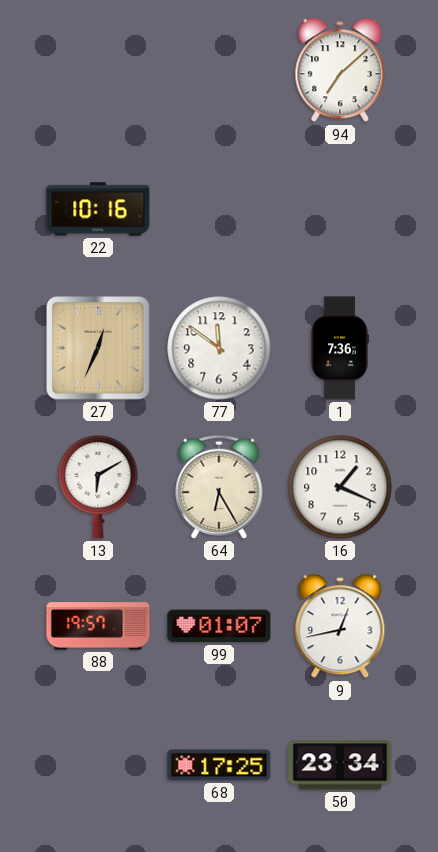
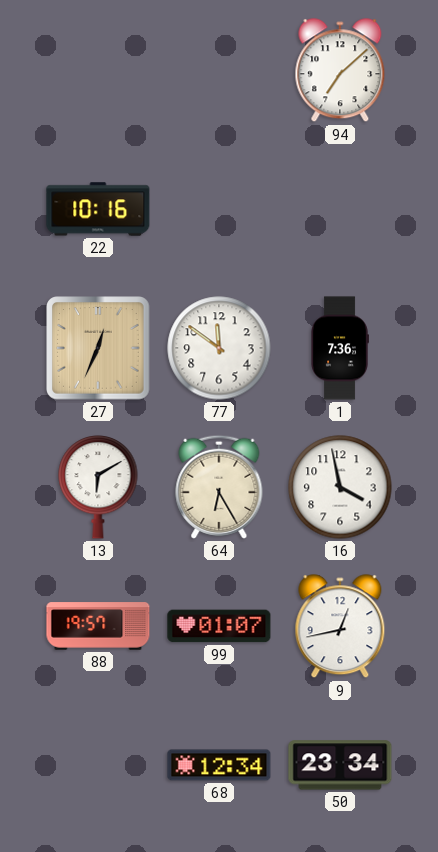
16: 1:19 -> 3:58 (340, 487)
68: 17:25 -> 12:34 (219, 765)
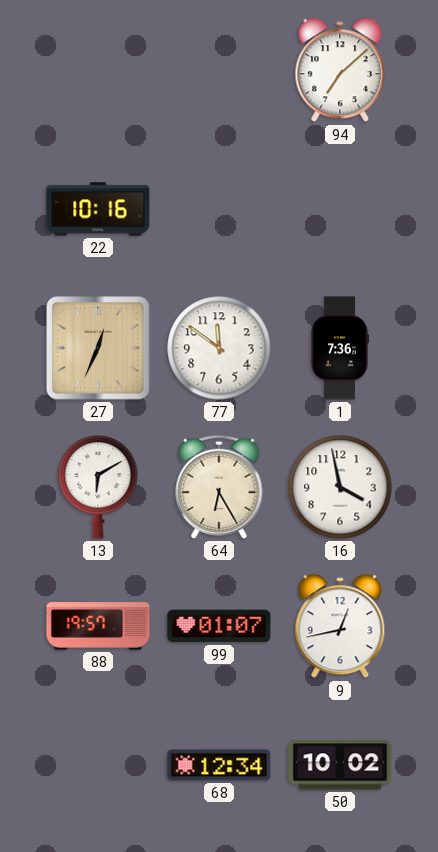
50: 23:34 -> 10:02 (340, 765)
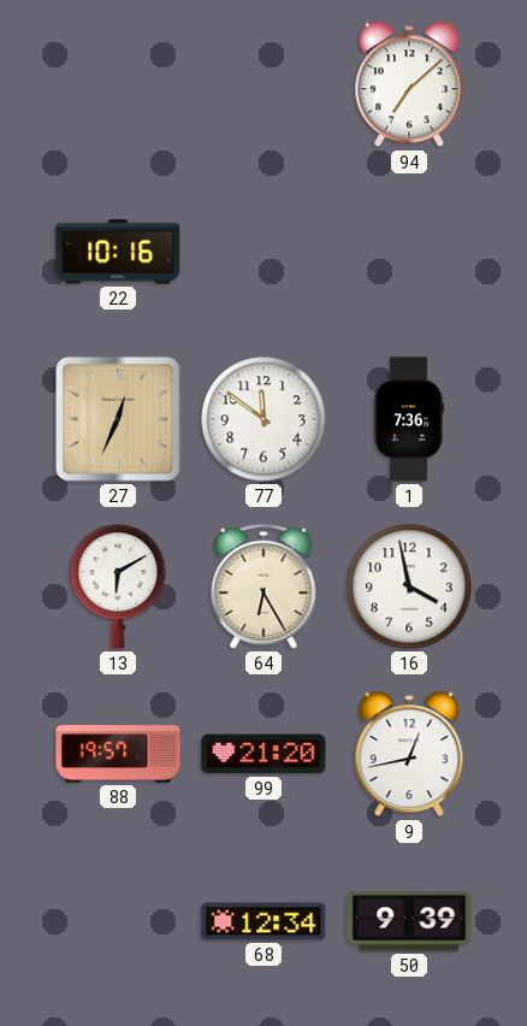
99: 01:07 -> 21:20 (263, 754)
50: 10:02 -> 9:39 (409, 921)
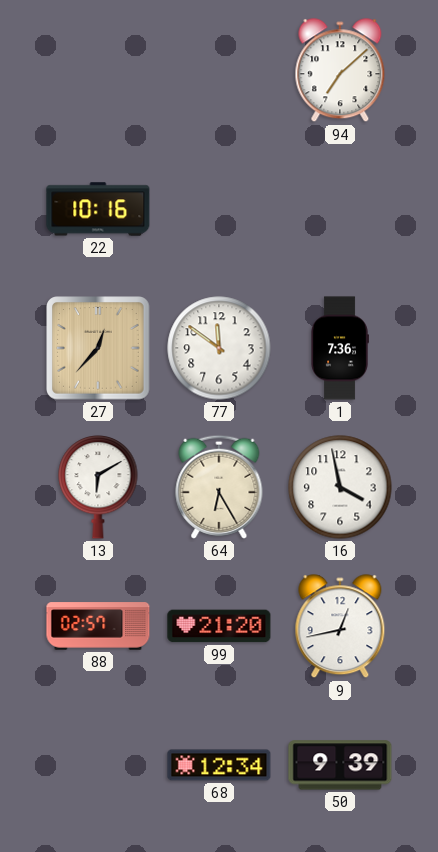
27: 12:34 -> 12:37 (98, 348)
88: 19:57 -> 02:57 (98, 626)
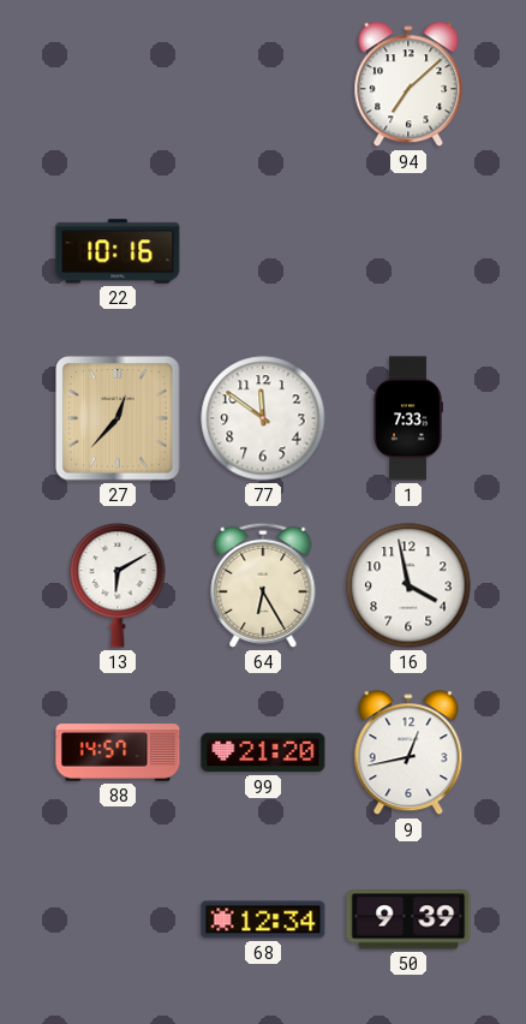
1: 7:36 -> 7:33 (408, 418)
88: 02:57 -> 14:57 (118, 752)
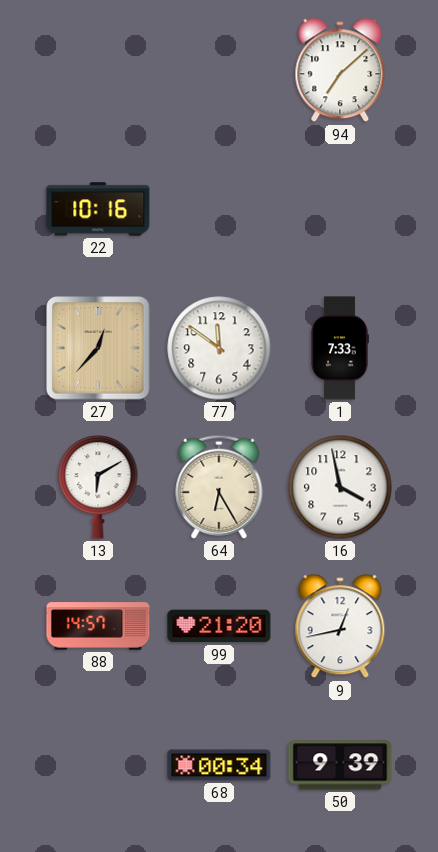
68: 12:34 -> 00:34 (219, 765)
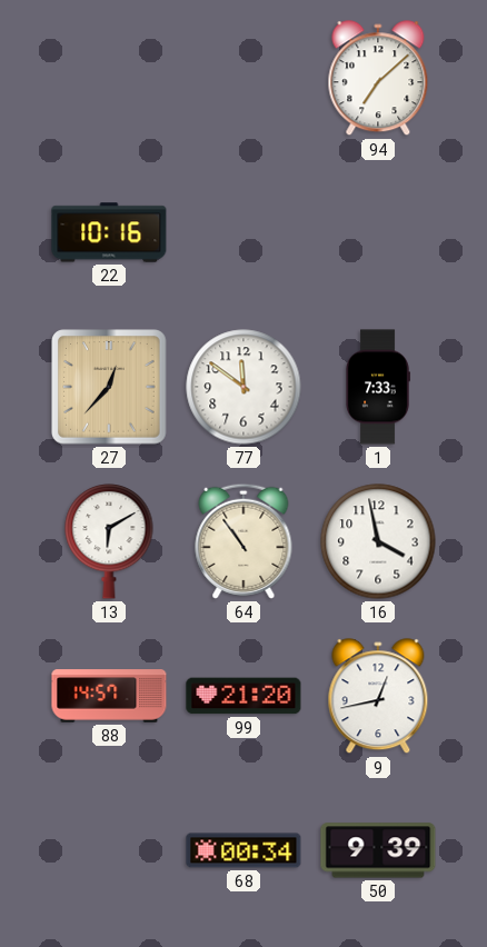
64: 6:25 -> 10:54 (244, 541)
